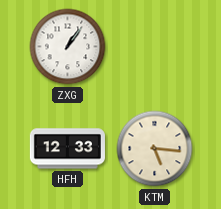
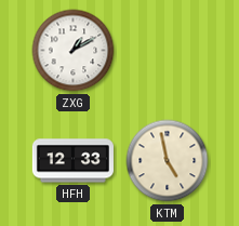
ZXG: 1:06 -> 1:10 (74, 51)
KTM: 5:16 -> 4:58 (168, 161)
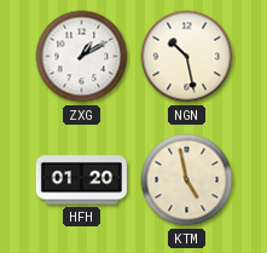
NGN: none -> 10:28 (187, 57)
HFH: 12:33 -> 01:20 (81, 180)
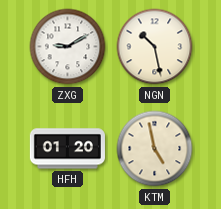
ZXG: 1:10 -> 9:10 (68, 47)
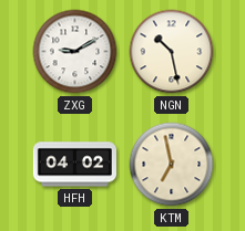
HFH: 01:20 -> 04:02 (74, 165)
KTM: 4:58 -> 6:58 (172, 165)
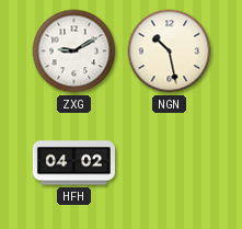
KTM: 6:58 -> none (172, 165)
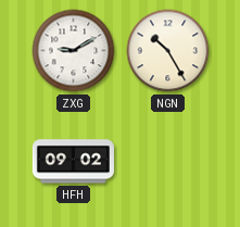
NGN: 10:28 -> 10:25 (168, 51)
HFH: 04:02 -> 09:02 (73, 162)
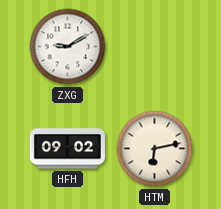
NGN: 10:25 -> none (168, 51)
HTM: none -> 6:13 (155, 149)
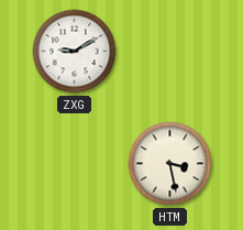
HFH: 09:02 -> none (67, 149)
HTM: 6:13 -> 3:28 (170, 164)
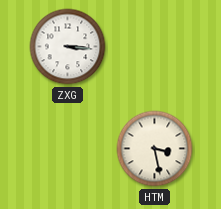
ZXG: 9:10 -> 3:16 (68, 47)
